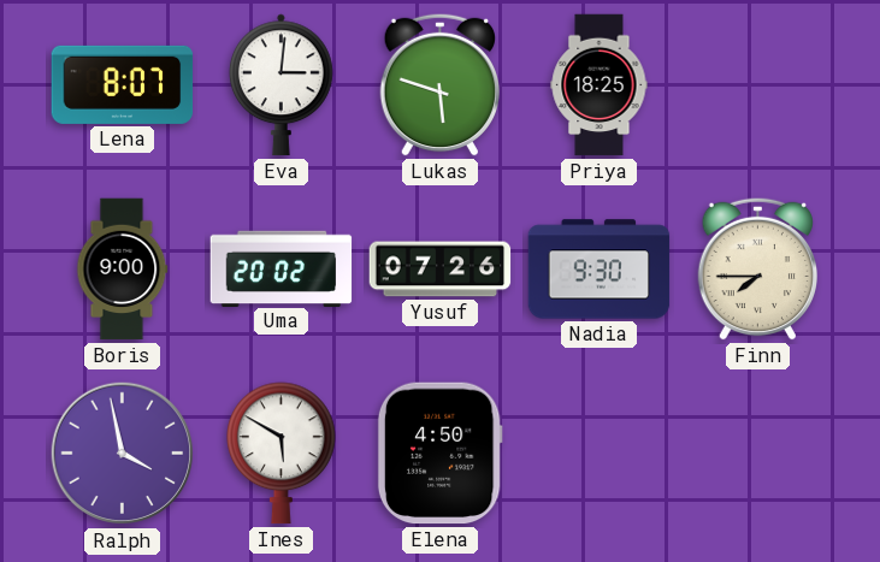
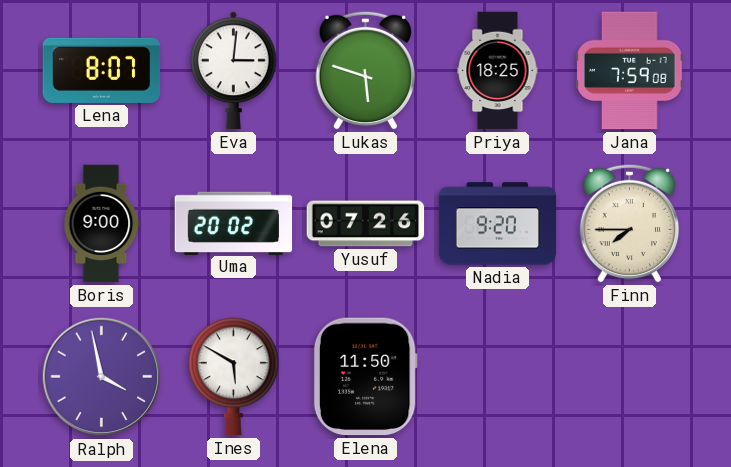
Jana: none -> 7:59 (630, 71)
Nadia: 9:30 -> 9:20 (498, 224)
Elena: 4:50 -> 11:50 (365, 377)
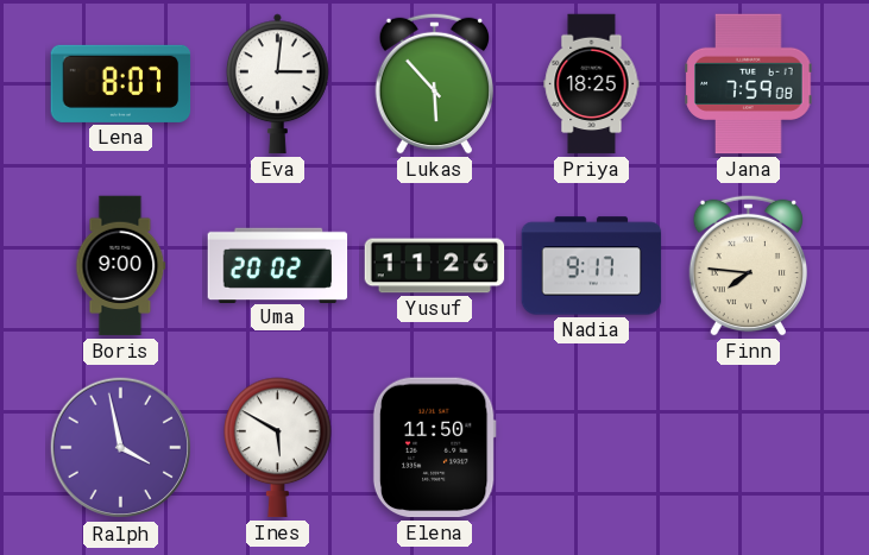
Lukas: 5:48 -> 5:53 (434, 83)
Yusuf: 07:26 -> 11:26 (435, 266)
Nadia: 9:20 -> 9:17 (592, 266)
Finn: 7:45 -> 7:46 (748, 265)
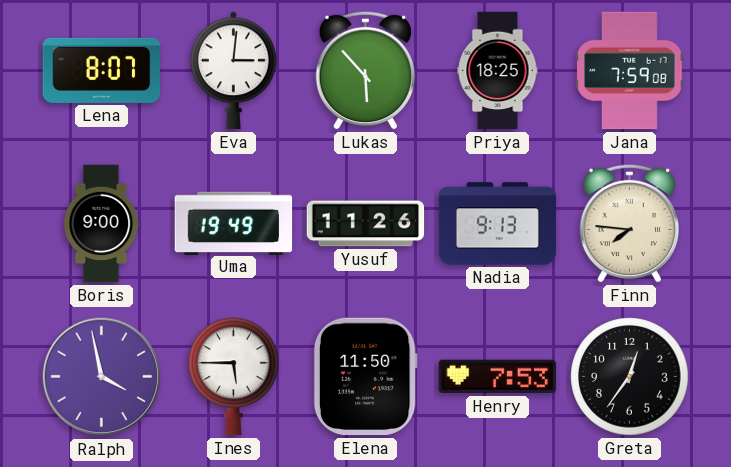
Uma: 20:02 -> 19:49 (234, 223)
Nadia: 9:17 -> 9:13 (498, 224)
Ines: 5:50 -> 5:45 (234, 377)
Henry: none -> 7:53 (498, 377)
Greta: none -> 12:36 (630, 377)
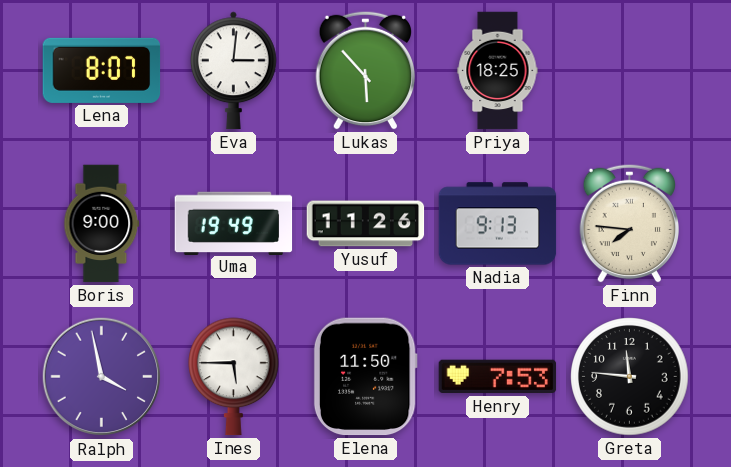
Jana: 7:59 -> none (630, 71)
Greta: 12:36 -> 11:46 (630, 377)
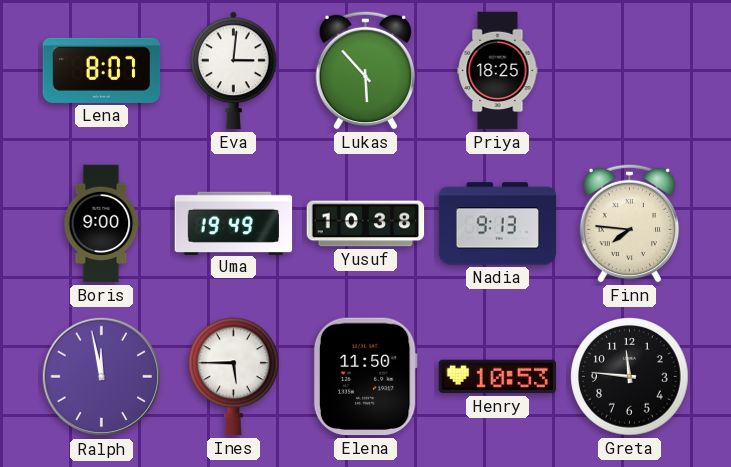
Yusuf: 11:26 -> 10:38 (366, 224)
Ralph: 3:58 -> 11:58 (102, 377)
Henry: 7:53 -> 10:53 (498, 377)
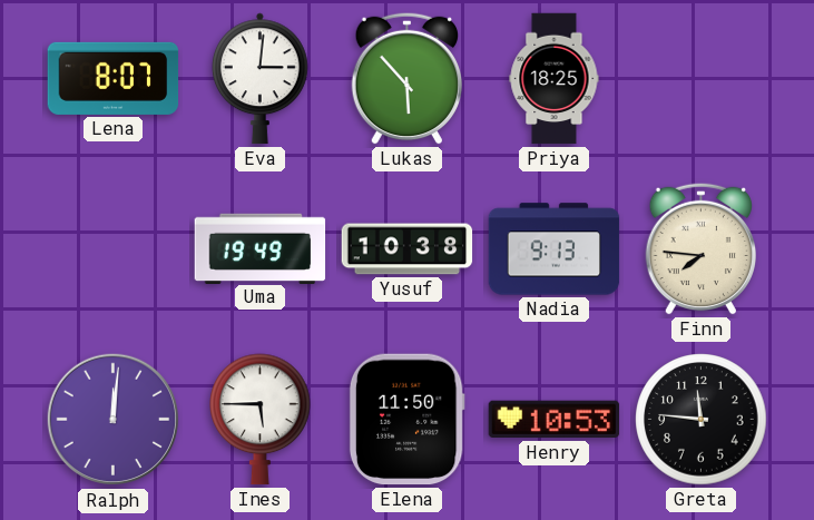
Boris: 9:00 -> none (102, 224)
Ralph: 11:58 -> 12:01 (114, 420)
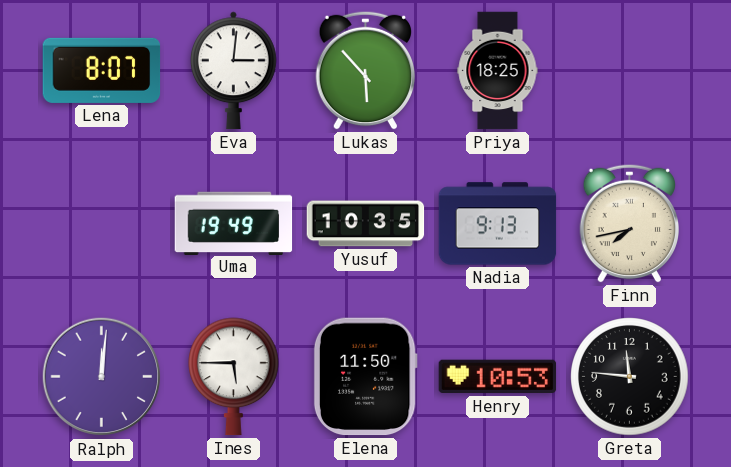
Yusuf: 10:38 -> 10:35 (366, 224)
Finn: 7:46 -> 7:43 (629, 223)
